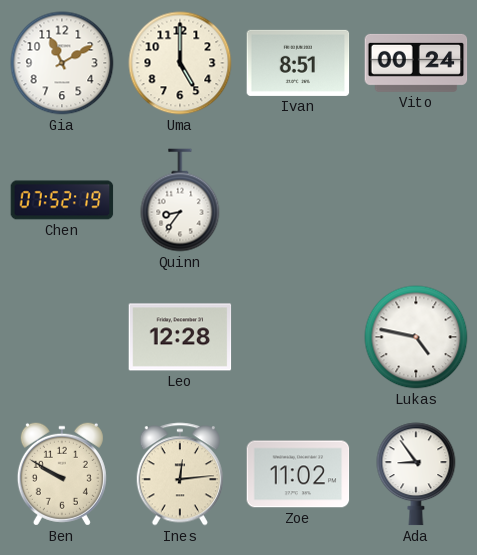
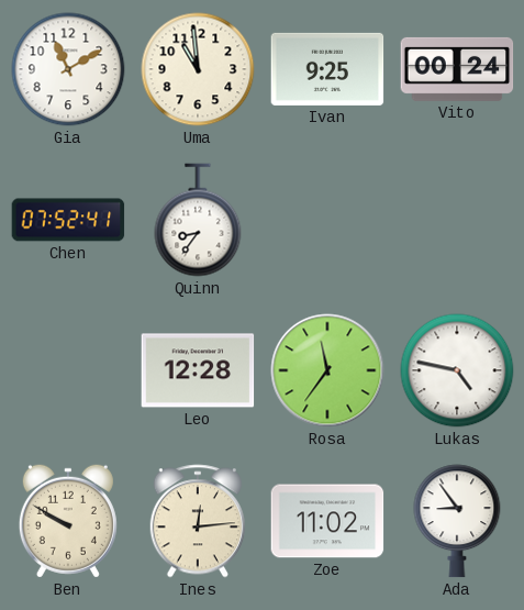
Uma: 5:00 -> 10:59 (198, 69)
Ivan: 8:51 -> 9:25 (327, 69)
Chen: 07:52:19 -> 07:52:41 (68, 220)
Rosa: none -> 11:36 (327, 370)
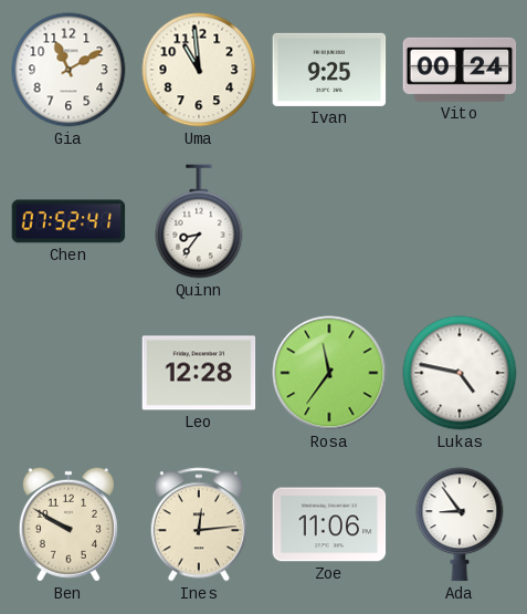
Zoe: 11:02 -> 11:06 (329, 524)
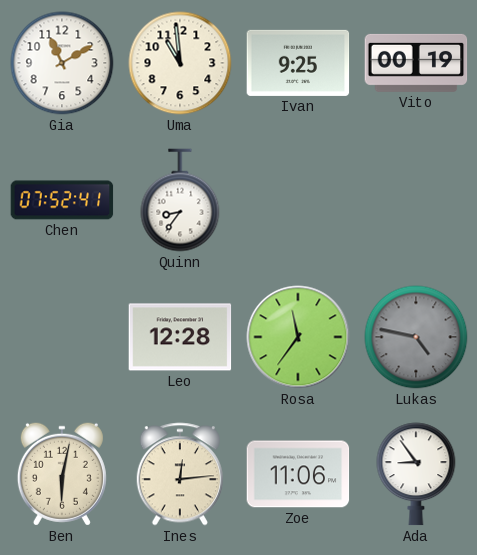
Vito: 00:24 -> 00:19 (416, 63)
Lukas dial: white -> grey (416, 337)
Ben: 9:50 -> 6:02 (62, 474)
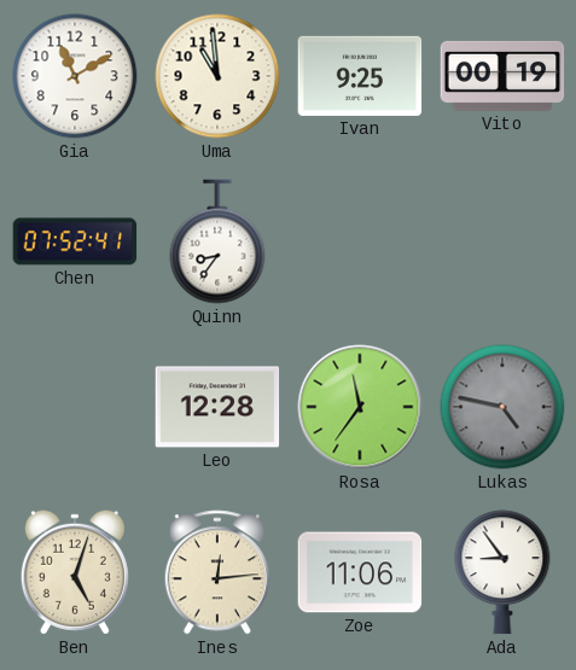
Ben: 6:02 -> 5:03 (75, 572)
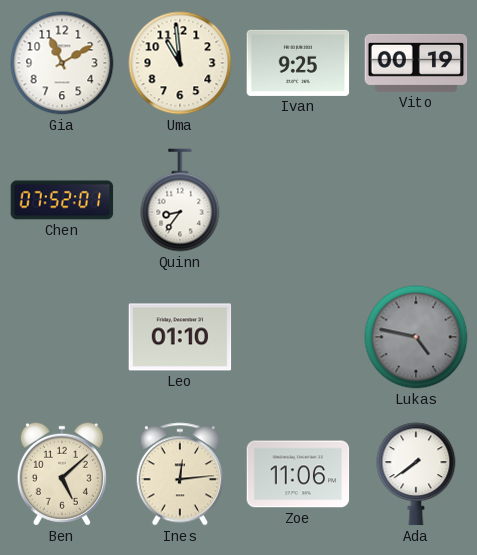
Chen: 07:52:41 -> 07:52:01 (62, 200)
Leo: 12:28 -> 01:10 (180, 337)
Rosa: 11:36 -> none (360, 407)
Ben: 5:03 -> 5:08 (62, 474)
Ada: 8:54 -> 7:39 (416, 474)
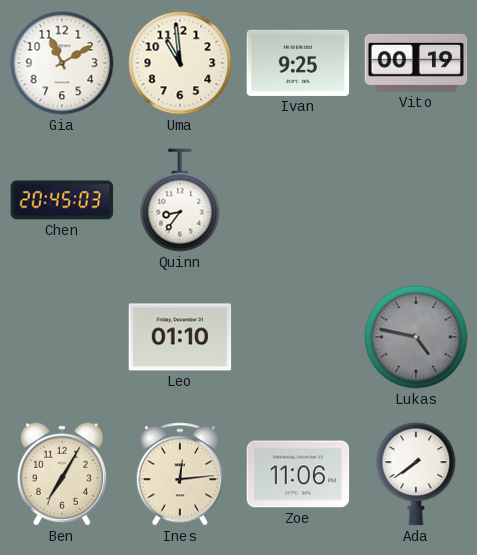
Chen: 07:52 -> 20:45 (62, 200)
Ben: 5:08 -> 7:05 (62, 474)
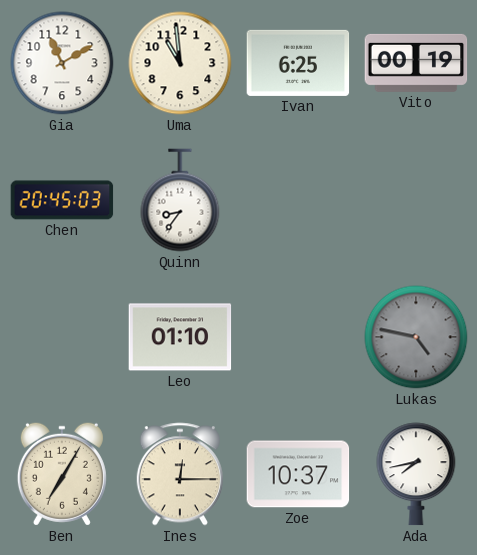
Ivan: 9:25 -> 6:25 (298, 63)
Ines: 12:14 -> 12:15 (179, 474)
Zoe: 11:06 -> 10:37 (298, 474)
Ada: 7:39 -> 7:43 (416, 474)
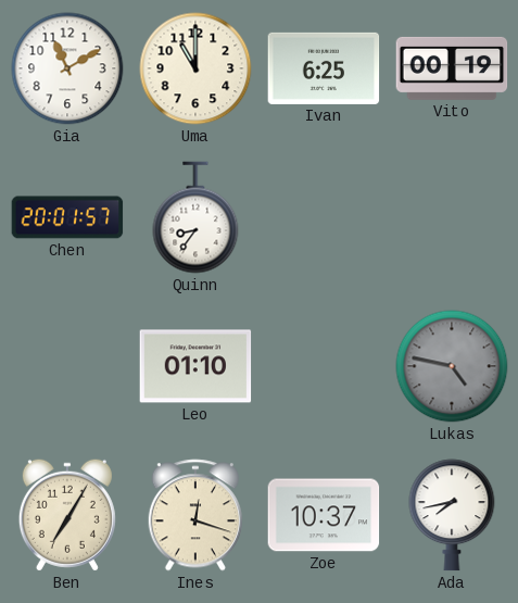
Uma: 10:59 -> 11:00 (195, 68)
Chen: 20:45 -> 20:01 (67, 217)
Ines: 12:15 -> 12:18 (194, 515)
